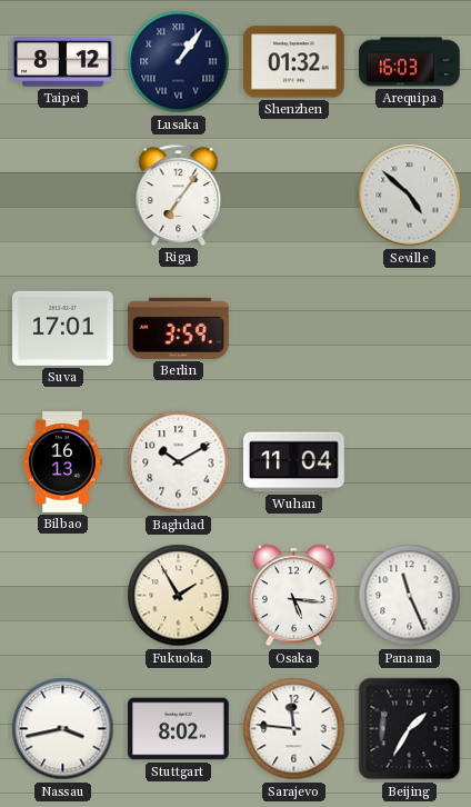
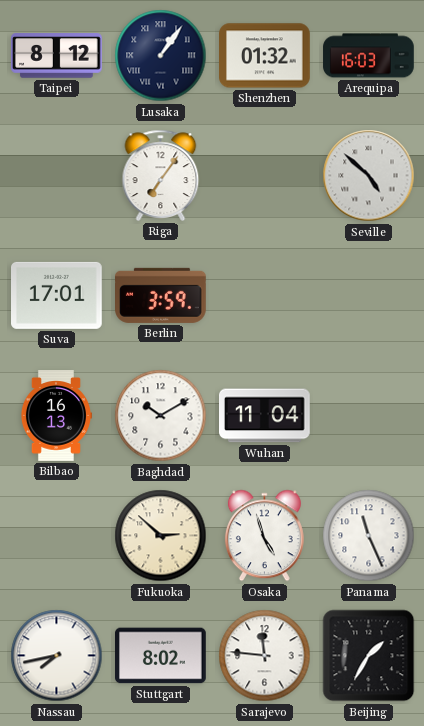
Fukuoka: 1:55 -> 2:52 (161, 536)
Osaka: 5:16 -> 4:57 (264, 536)
Nassau: 3:43 -> 7:43 (57, 656)
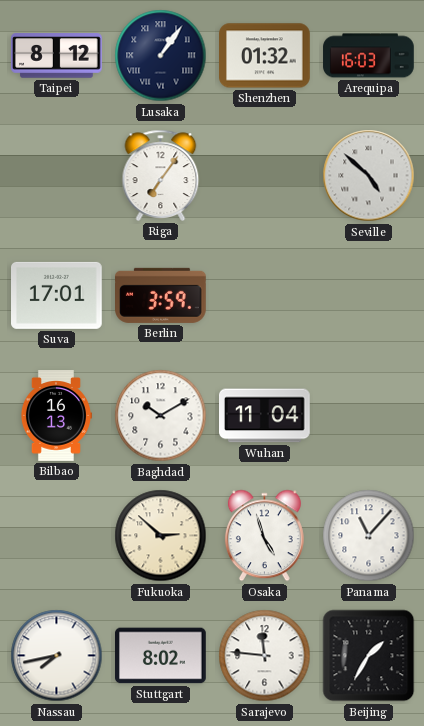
Panama: 11:26 -> 11:07 (369, 536)
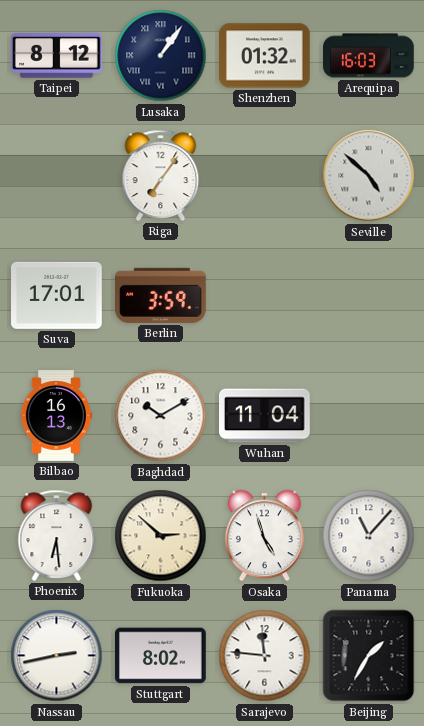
Phoenix: none -> 6:29 (57, 535)
Nassau: 7:43 -> 2:43 (57, 656)
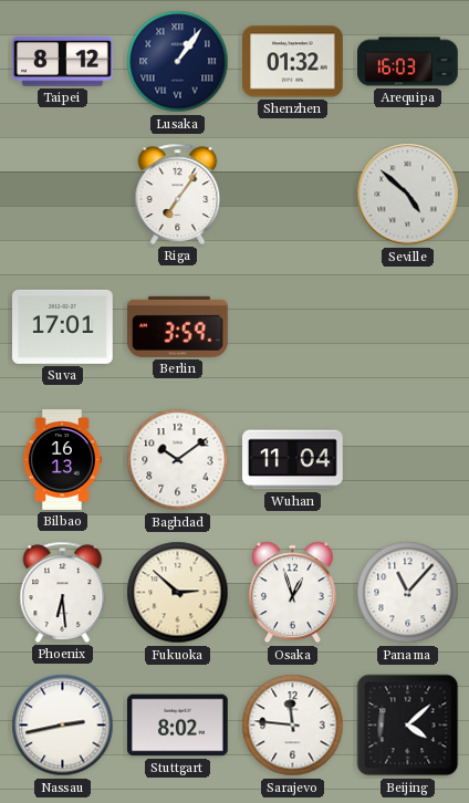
Baghdad: 10:10 -> 10:09 (178, 460)
Osaka: 4:57 -> 12:57 (292, 593)
Beijing: 1:35 -> 4:08 (408, 726)
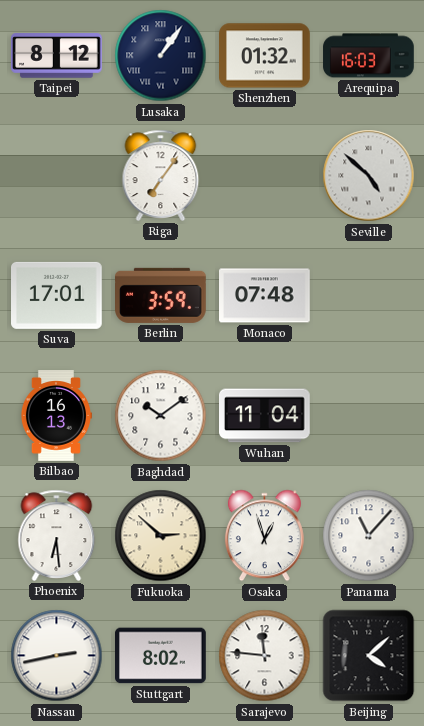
Monaco: none -> 07:48 (265, 296)
